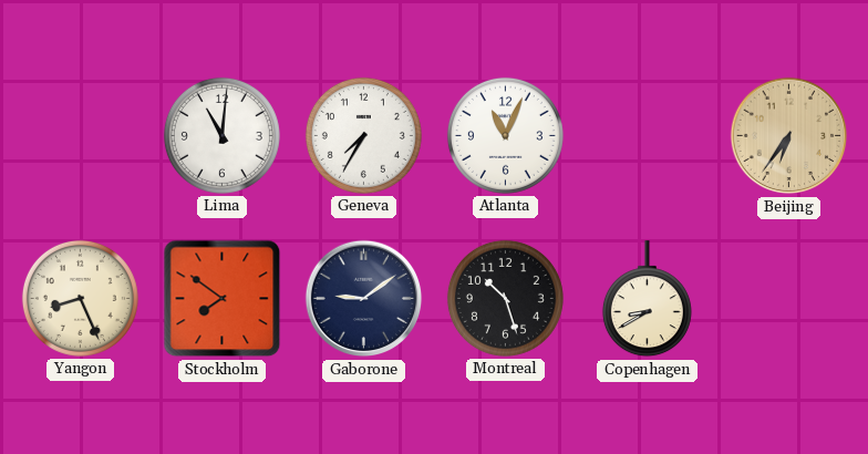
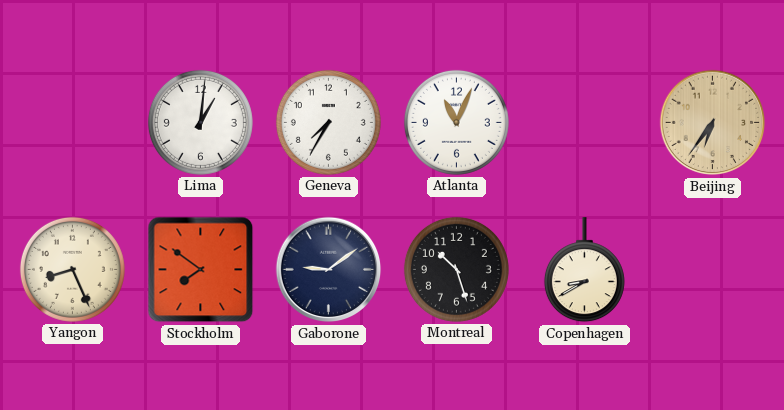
Lima: 11:01 -> 1:01 (200, 122)
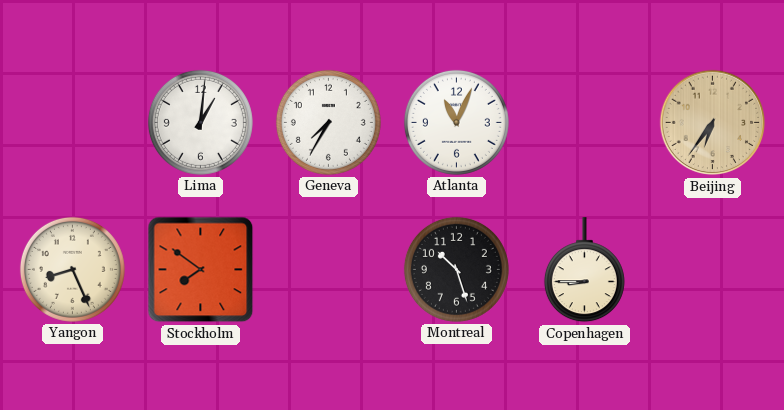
Gaborone: 9:09 -> none (329, 270)
Copenhagen: 8:40 -> 8:45 (584, 270)
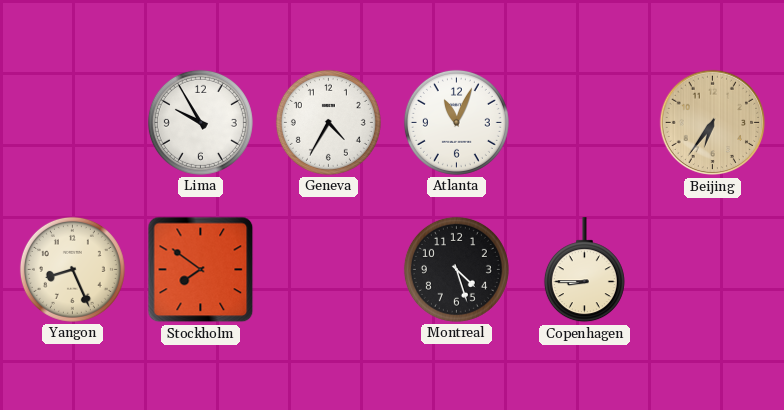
Lima: 1:01 -> 9:55 (200, 122)
Geneva: 7:35 -> 4:35 (328, 122)
Montreal: 10:27 -> 4:27 (456, 269)
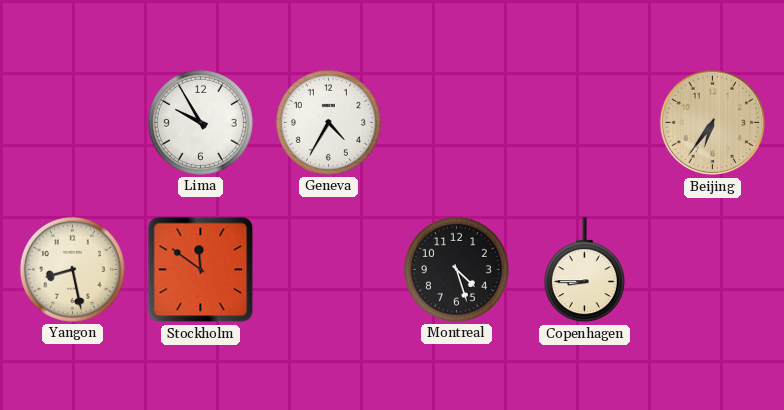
Atlanta: 11:04 -> none (456, 122)
Yangon: 8:26 -> 8:28 (72, 269)
Stockholm: 7:51 -> 11:51 (201, 270)
